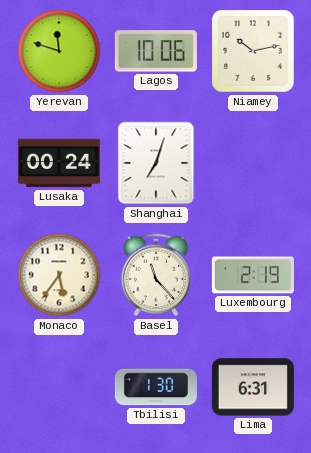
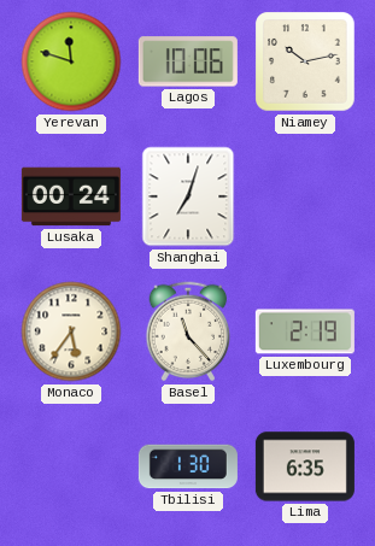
Lima: 6:31 -> 6:35 (305, 466)
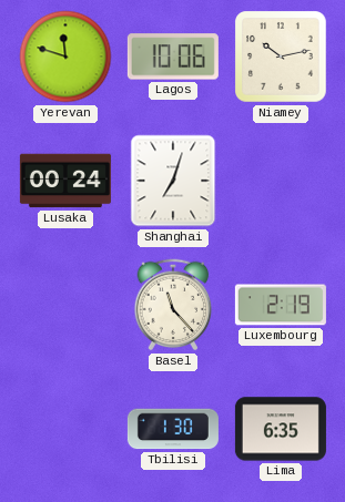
Monaco: 5:36 -> none (71, 331)
